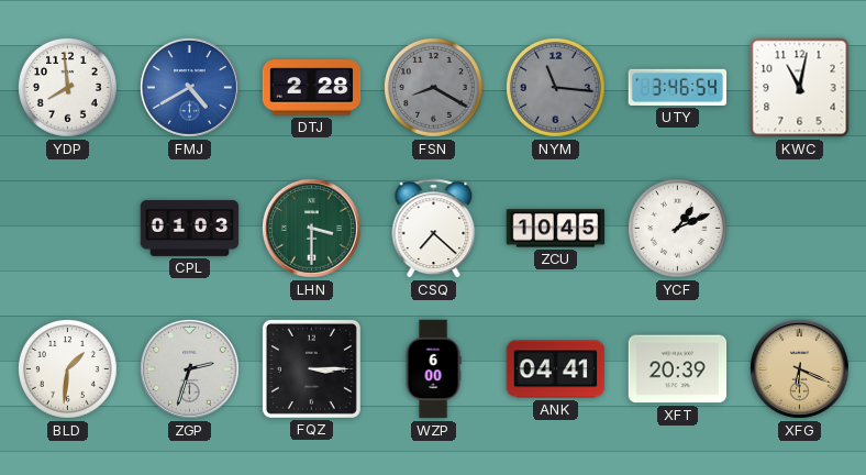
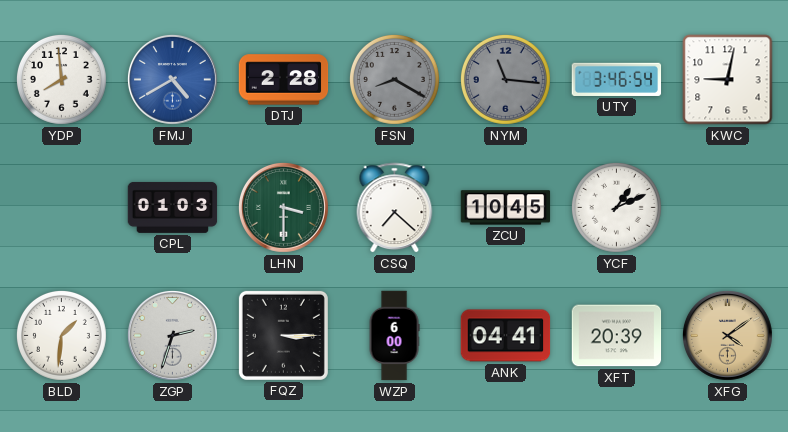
KWC: 11:02 -> 9:02 (728, 80)
XFG: 6:19 -> 4:09 (727, 335)
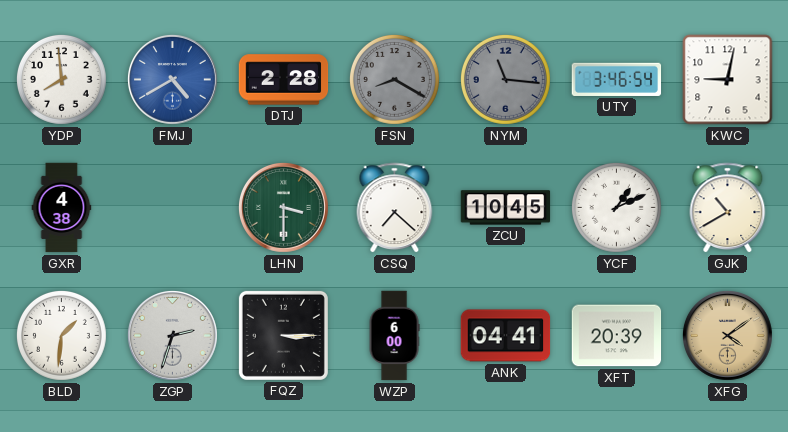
GXR: none -> 4:38 (62, 208)
CPL: 01:03 -> none (173, 207)
GJK: none -> 10:40 (728, 208)
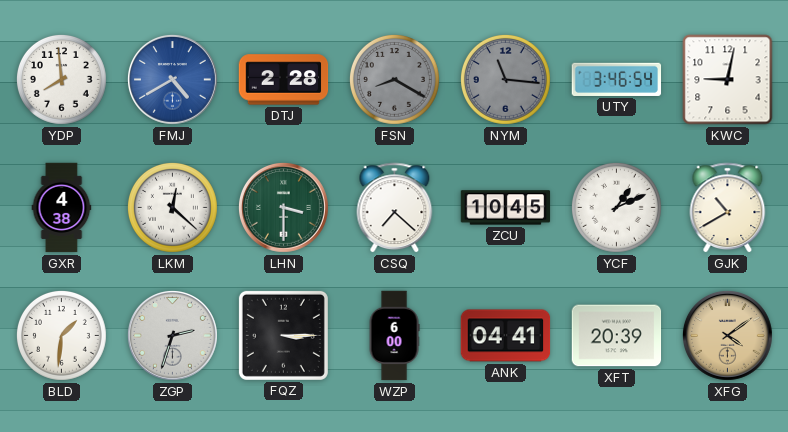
LKM: none -> 12:22 (172, 207)
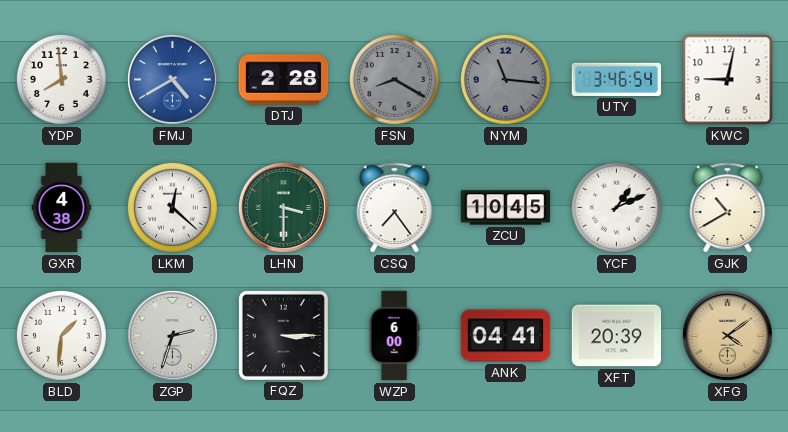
CSQ: 7:22 -> 7:24 (395, 208)
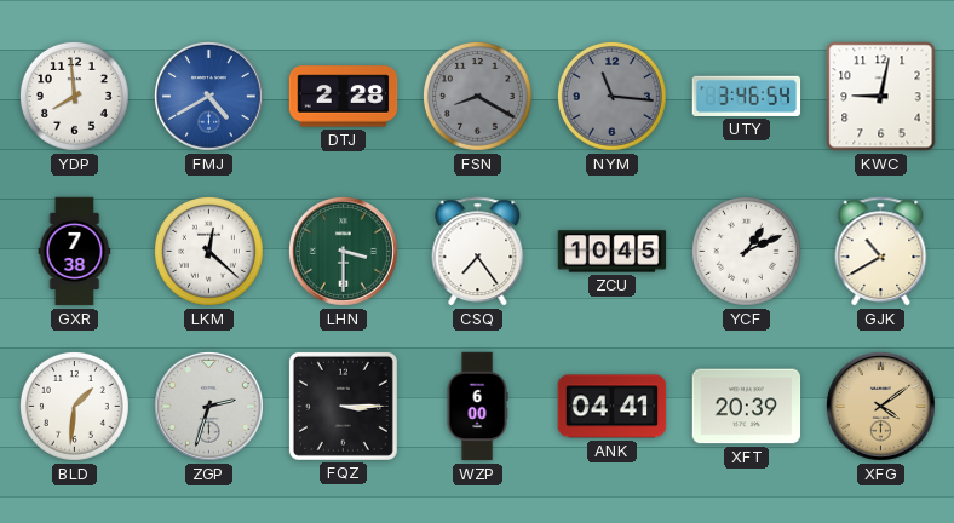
GXR: 4:38 -> 7:38 (75, 252)
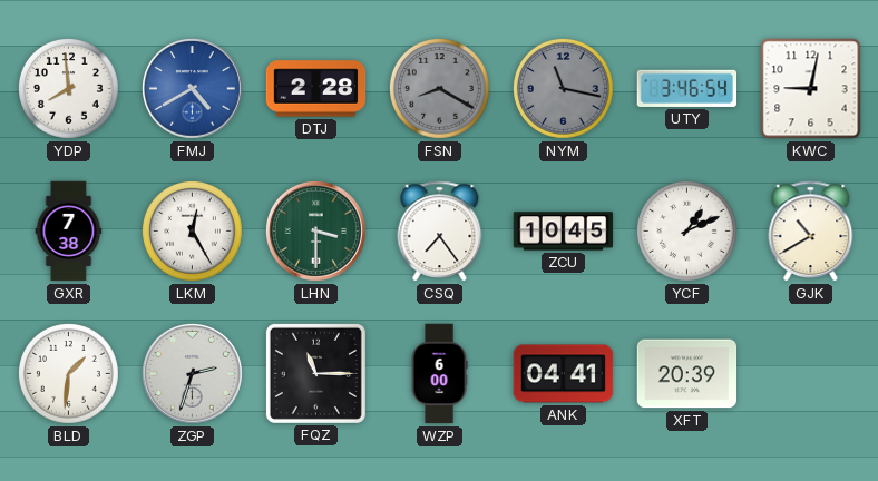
NYM: 11:16 -> 11:17 (563, 88)
LKM: 12:22 -> 12:25 (192, 230)
FQZ: 3:15 -> 11:15 (315, 373)
XFG: 4:09 -> none (880, 406)
